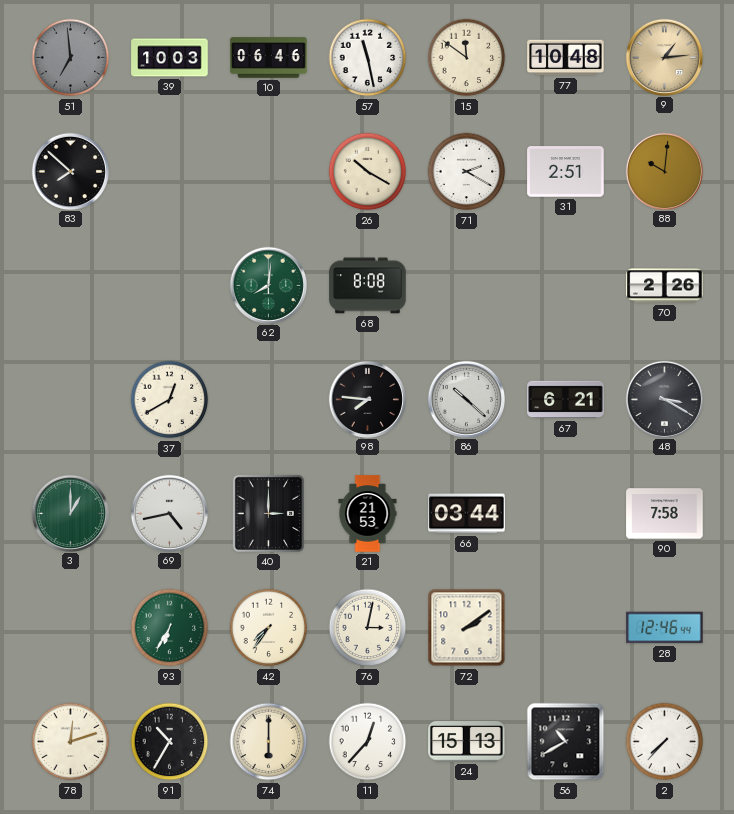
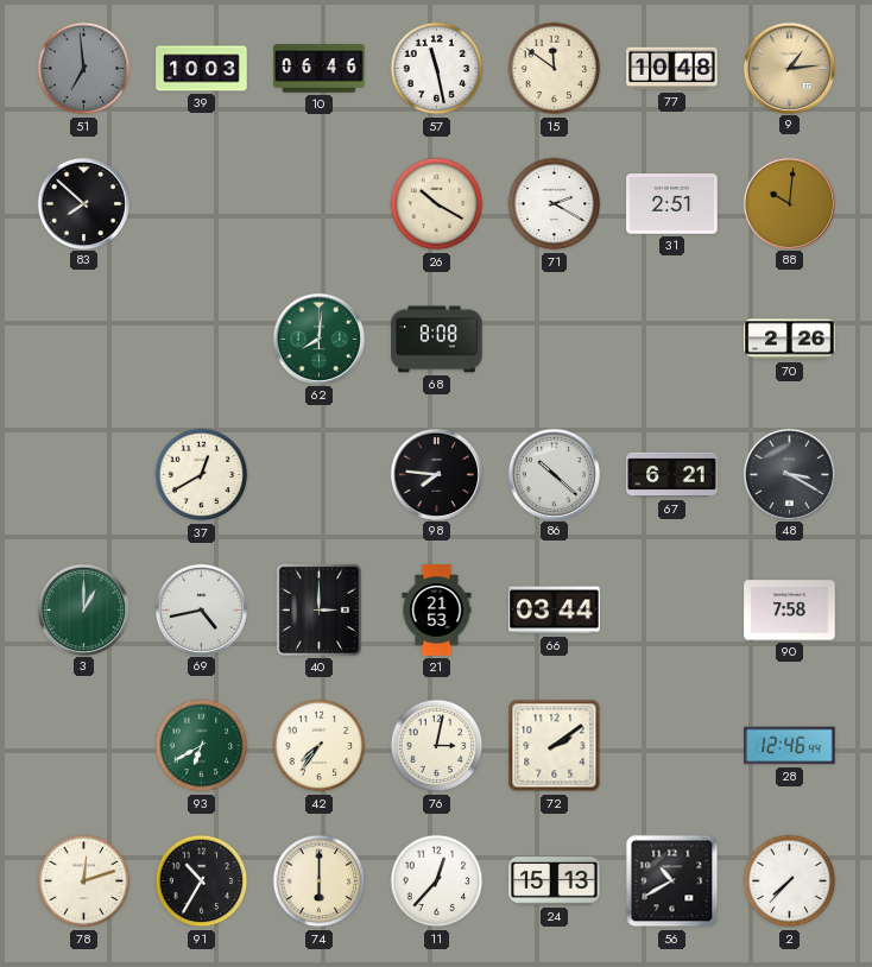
93: 6:35 -> 6:40 (202, 746)
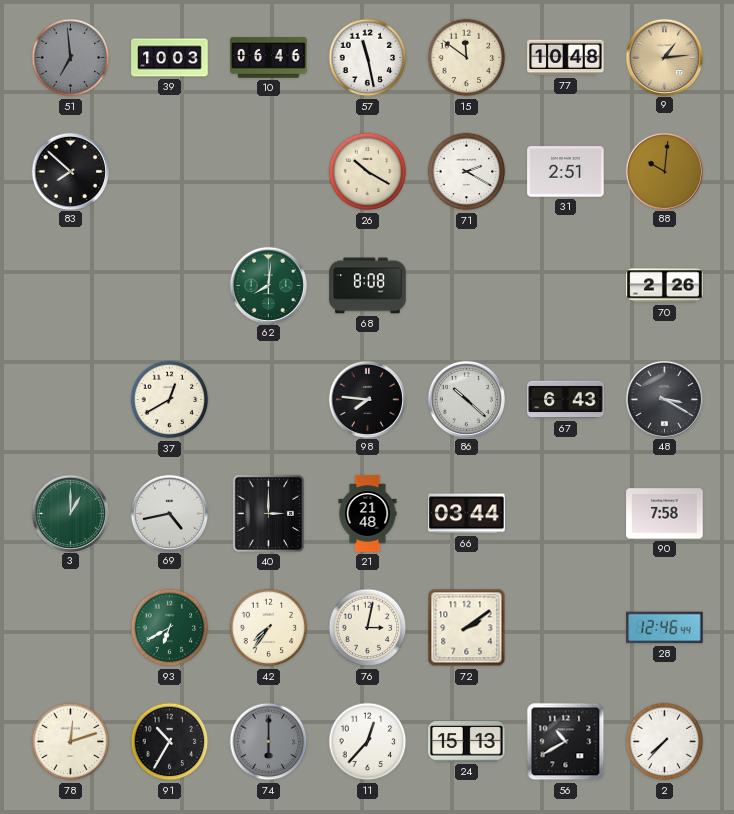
67: 6:21 -> 6:43 (566, 400)
21: 21:53 -> 21:48 (368, 514)
74 dial: cream -> grey (269, 742)
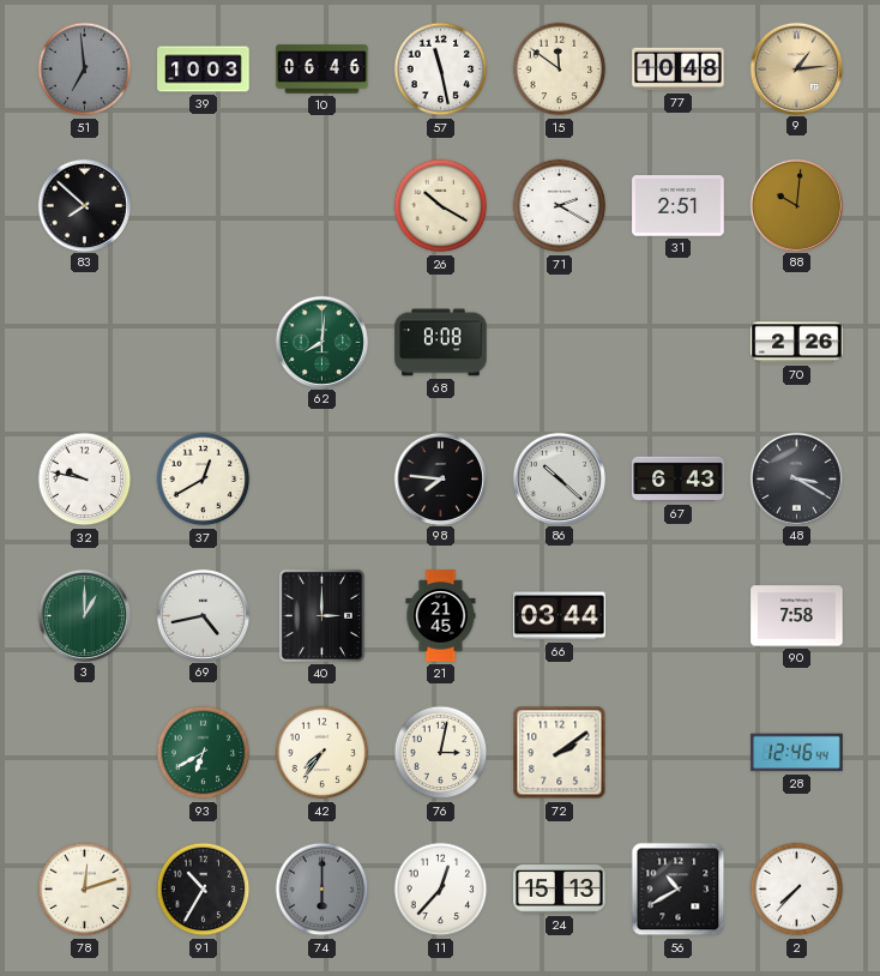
32: none -> 9:47 (85, 480)
21: 21:48 -> 21:45 (441, 616)
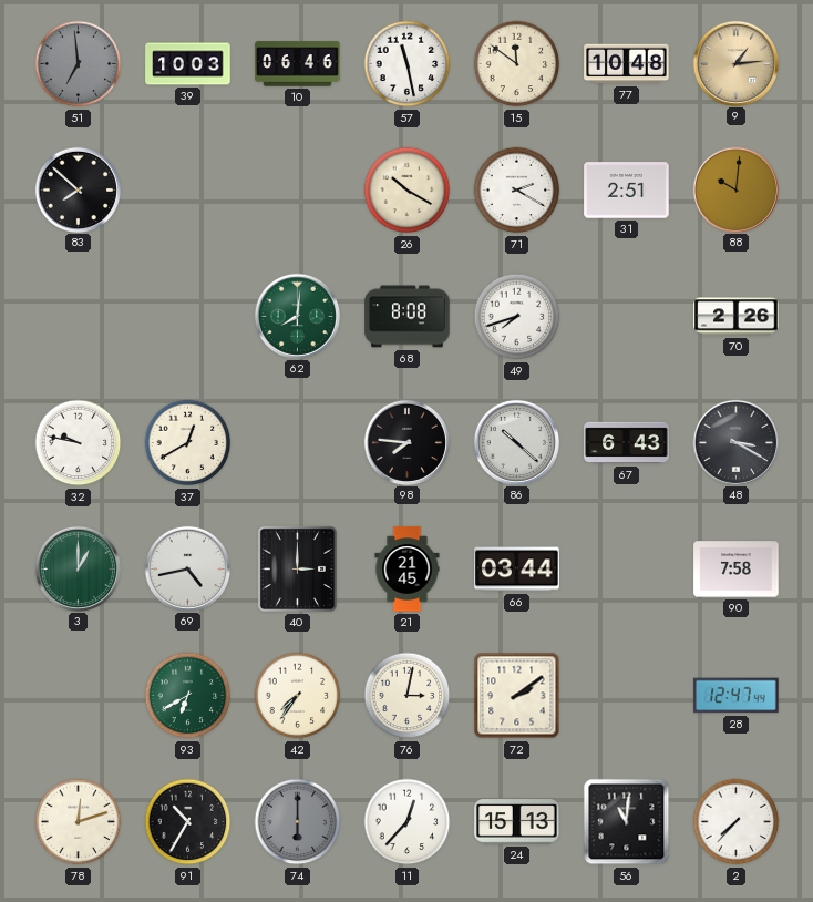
49: none -> 7:42 (517, 317)
28: 12:46 -> 12:47 (737, 696)
56: 10:40 -> 11:01 (627, 822)
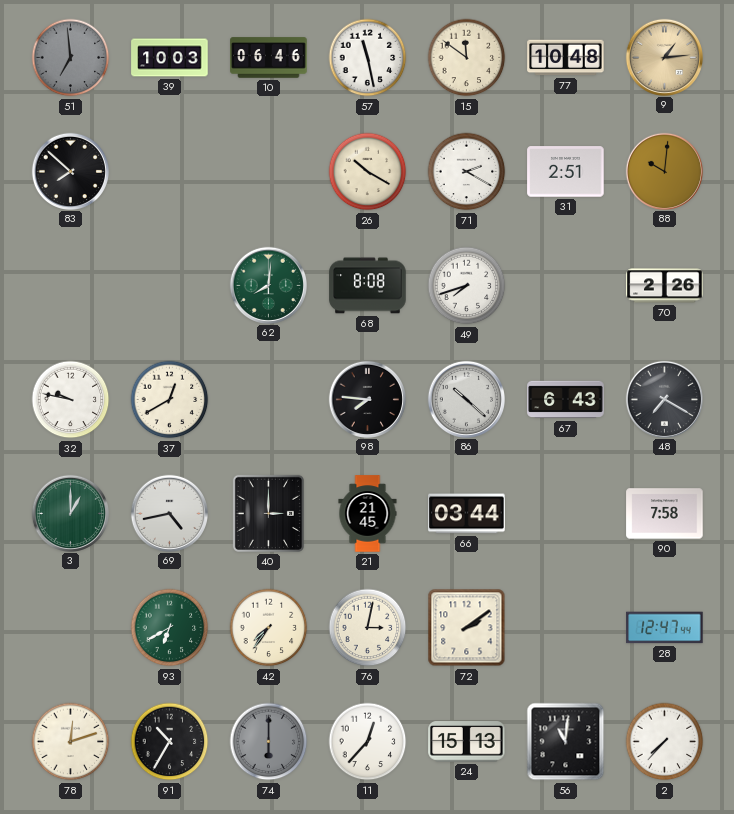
48: 3:20 -> 7:20 (664, 399)
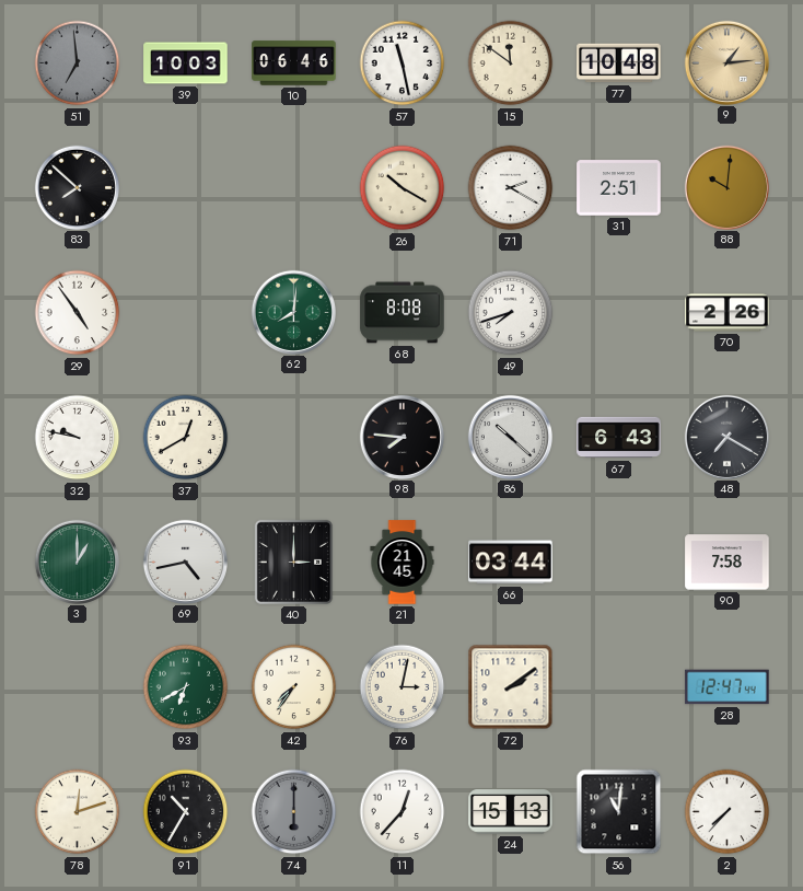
29: none -> 4:54 (78, 313)
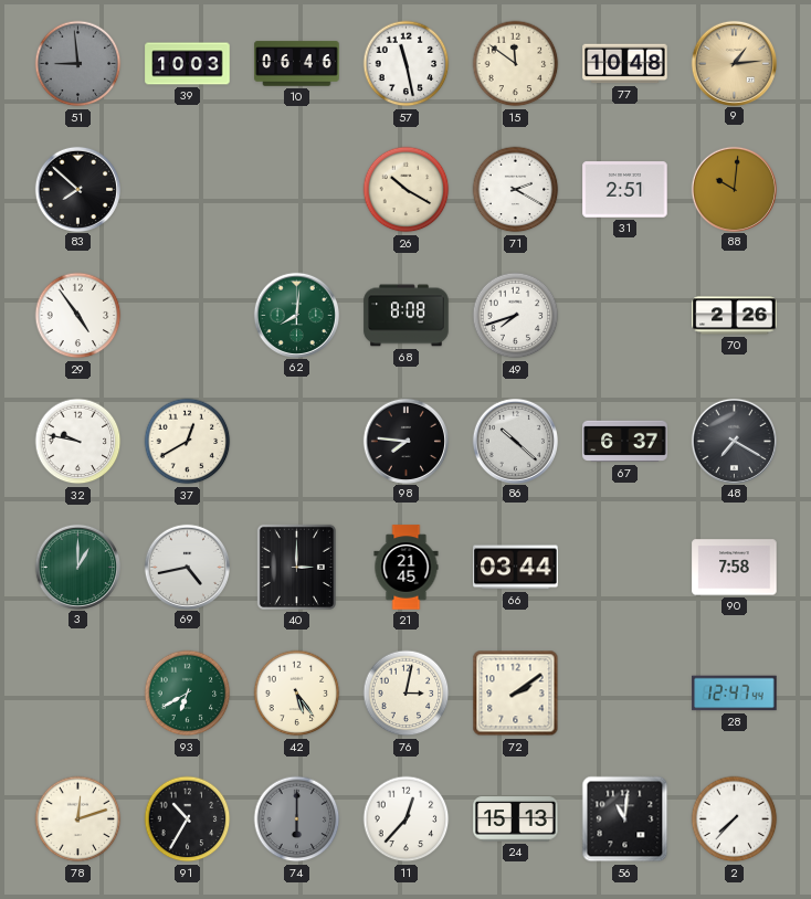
51: 6:59 -> 8:59 (78, 64)
67: 6:43 -> 6:37 (625, 442)
42: 7:36 -> 5:24 (297, 694)
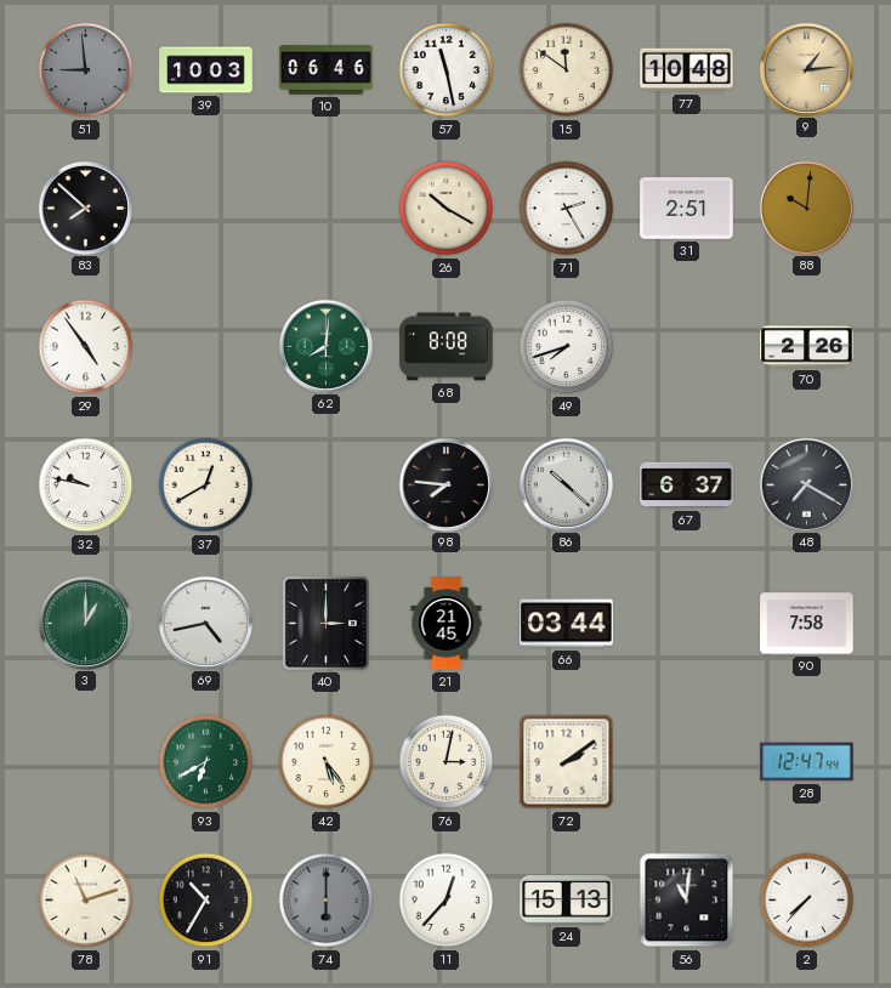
71: 2:20 -> 2:25 (567, 209)
78: 12:12 -> 11:12 (86, 901)
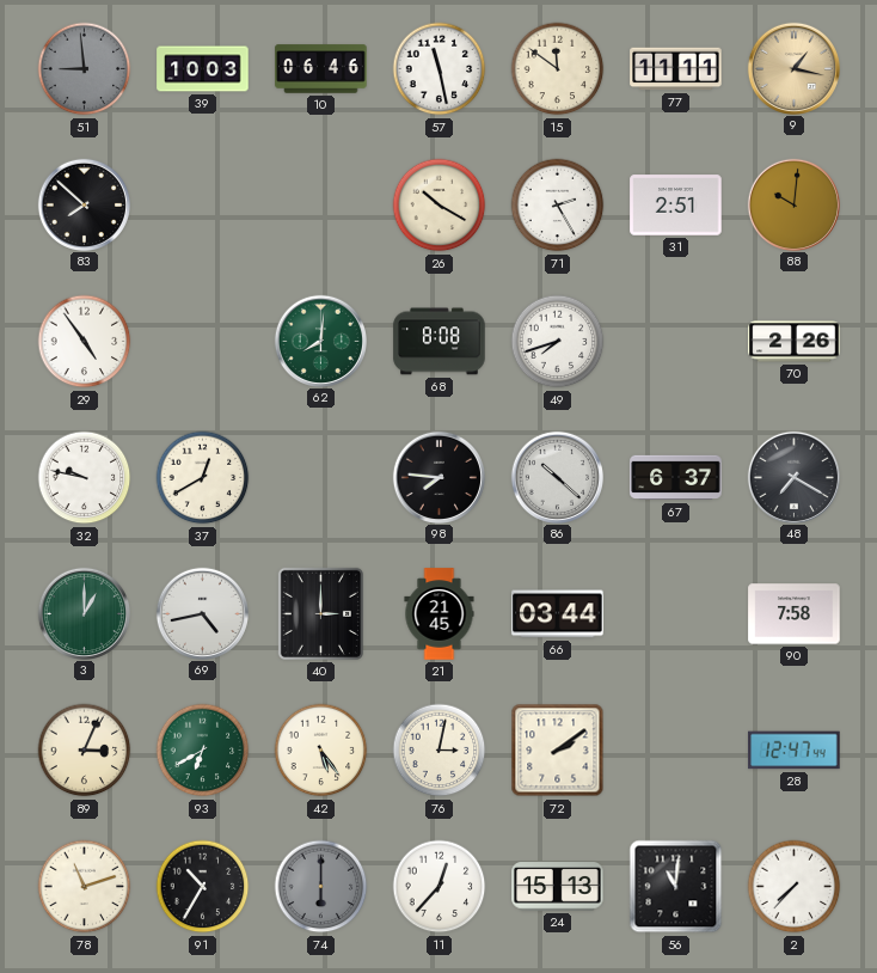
77: 10:48 -> 11:11 (676, 69)
9: 1:14 -> 1:17 (793, 68)
89: none -> 3:04 (85, 751)
